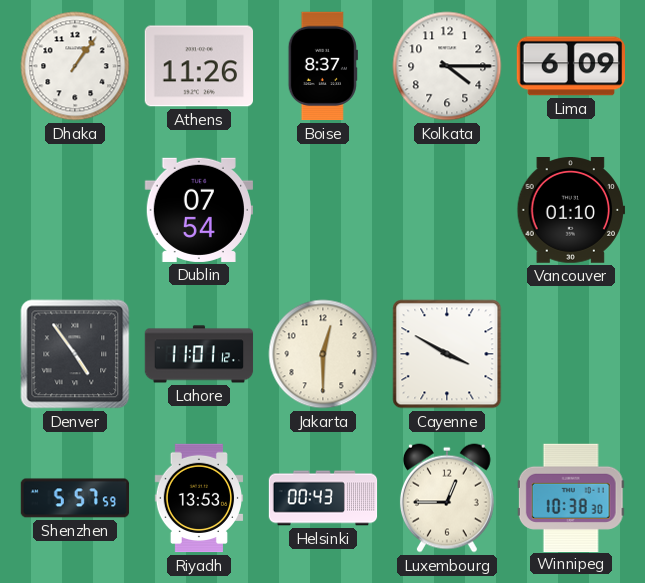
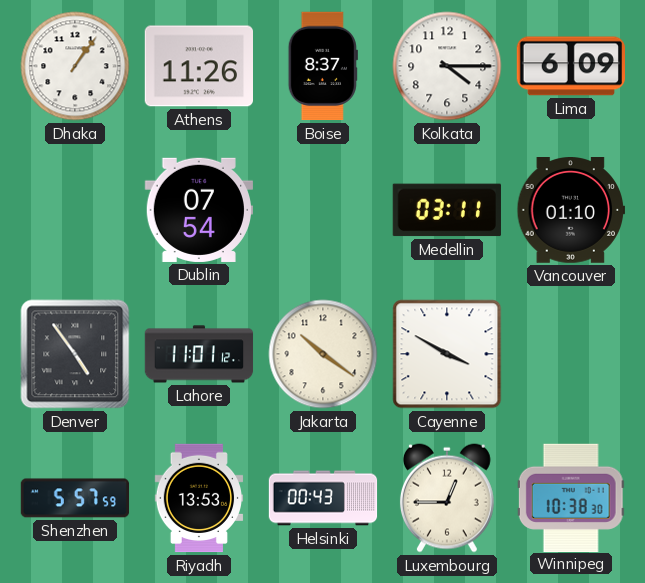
Medellin: none -> 03:11 (447, 210)
Jakarta: 12:30 -> 10:21 (323, 354)
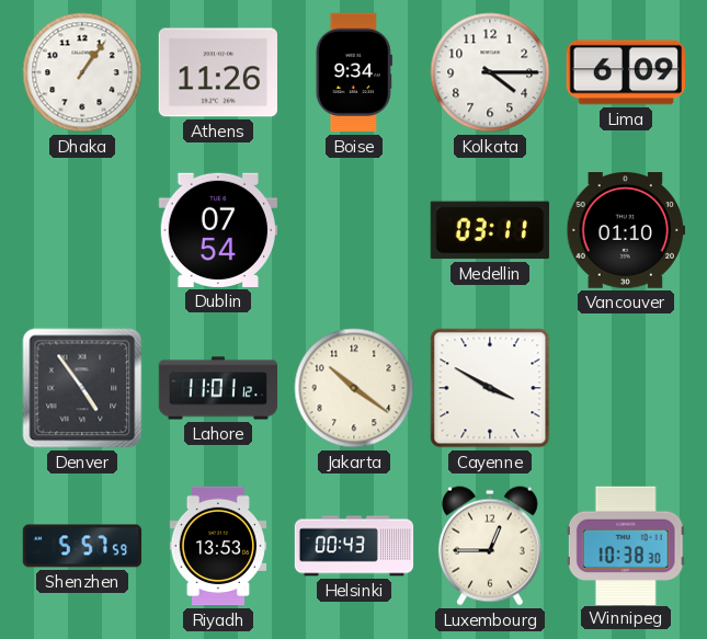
Boise: 8:37 -> 9:34 (354, 72)
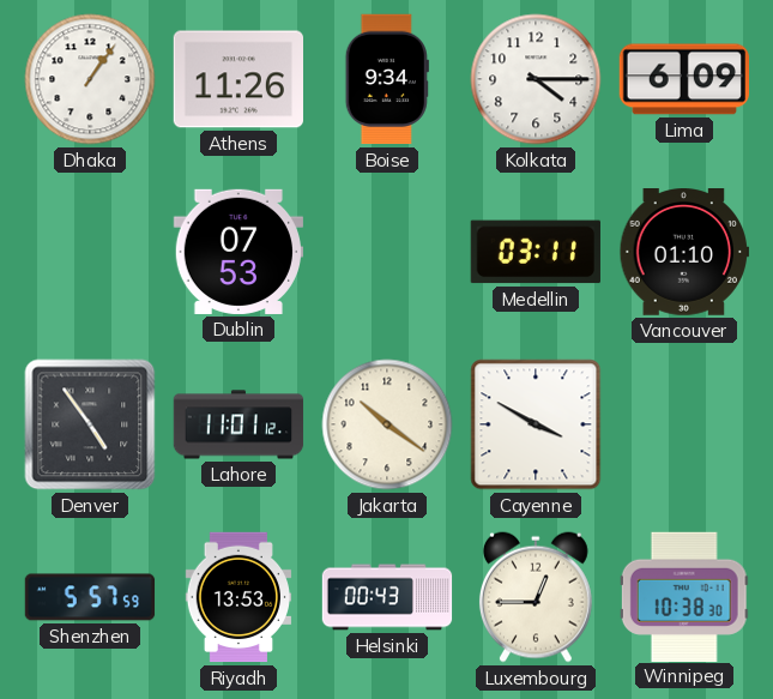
Dublin: 07:54 -> 07:53 (237, 252)
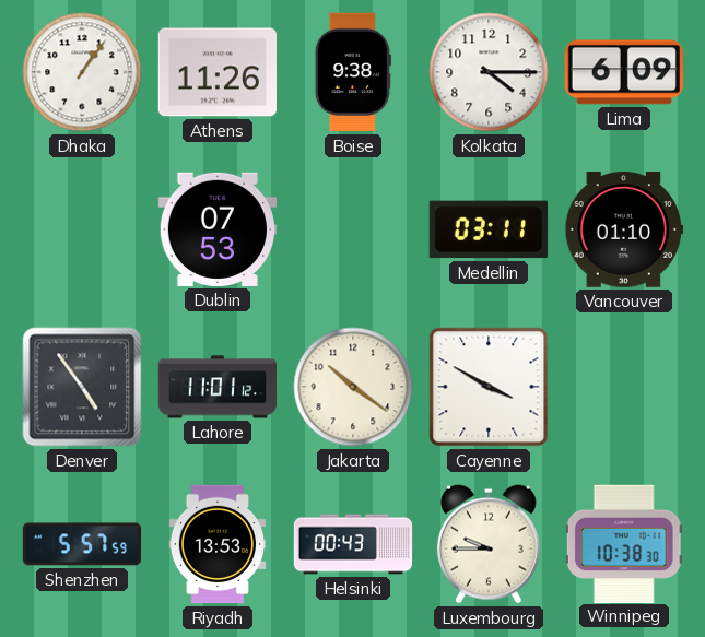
Boise: 9:34 -> 9:38 (353, 72)
Luxembourg: 12:45 -> 9:45 (489, 544)
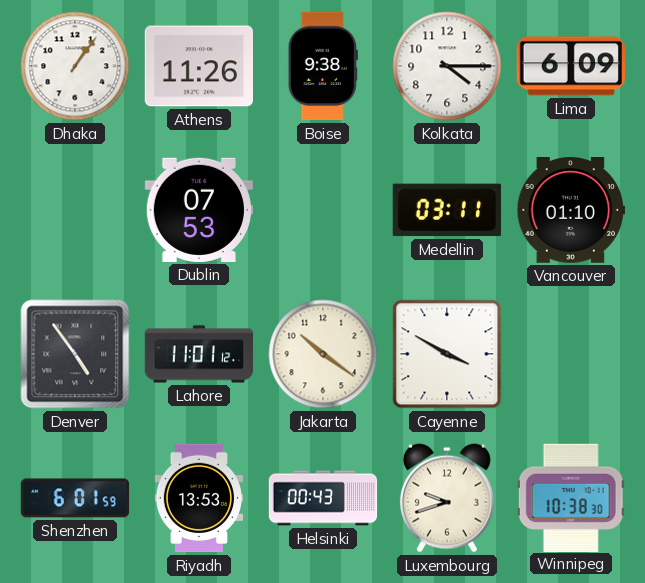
Shenzhen: 5:57 -> 6:01 (75, 498)
Luxembourg: 9:45 -> 9:42 (447, 498)
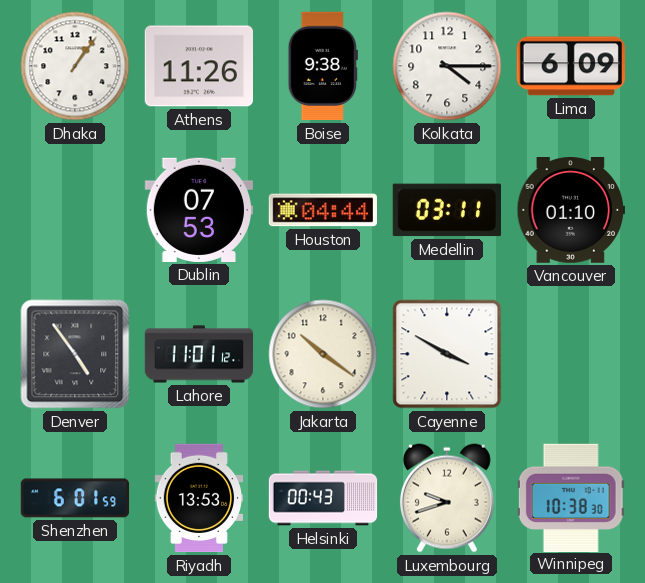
Houston: none -> 04:44 (323, 210)
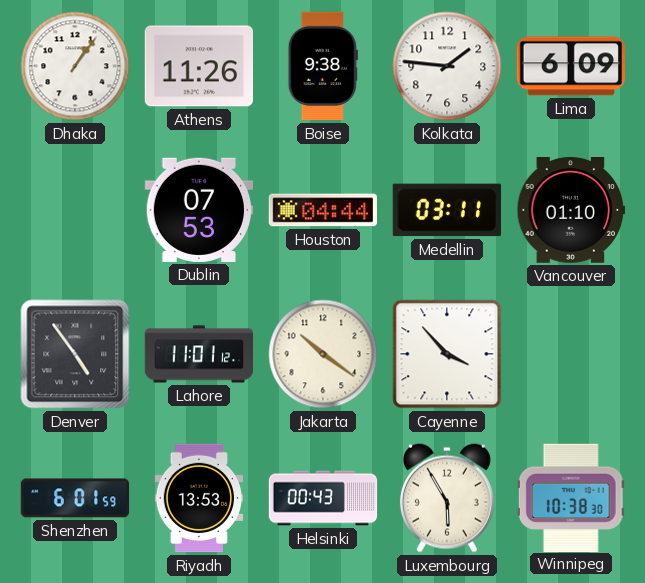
Kolkata: 4:15 -> 1:46 (447, 66)
Cayenne: 3:50 -> 3:53 (447, 354)
Luxembourg: 9:42 -> 5:55 (447, 498)
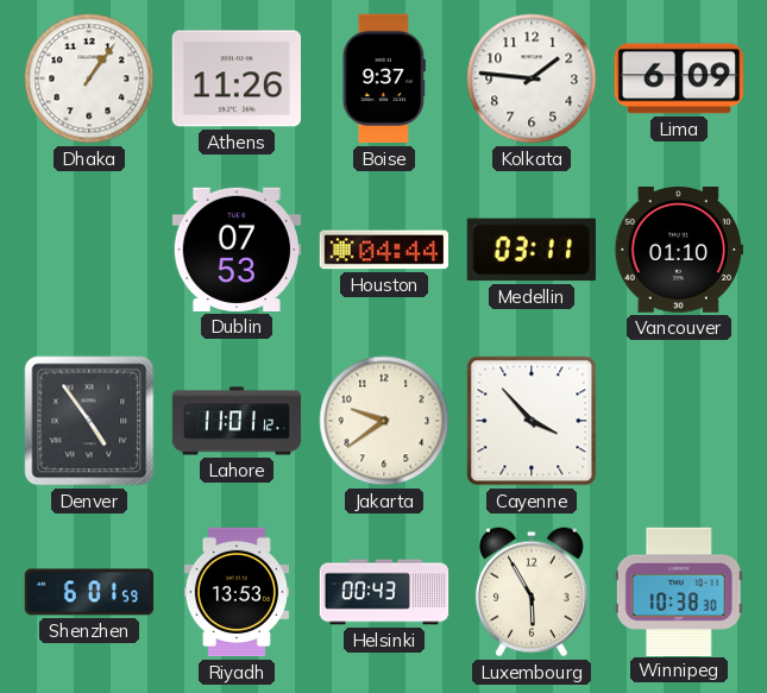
Boise: 9:38 -> 9:37 (384, 78)
Jakarta: 10:21 -> 9:39 (384, 421)
